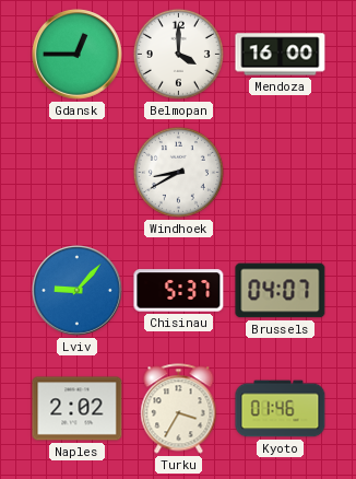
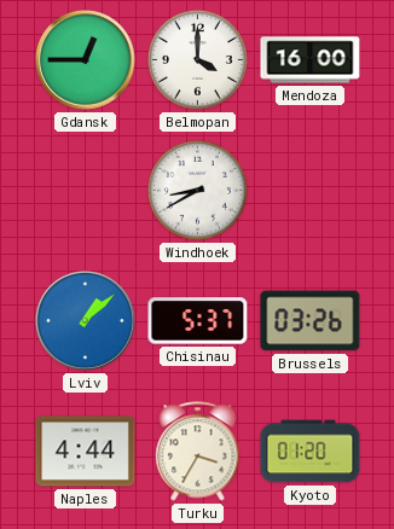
Lviv: 9:07 -> 1:08 (86, 321)
Brussels: 04:07 -> 03:26 (311, 321)
Naples: 2:02 -> 4:44 (86, 452)
Kyoto: 01:46 -> 01:20 (311, 452)
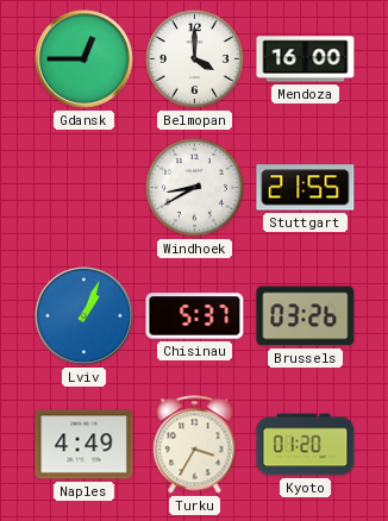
Stuttgart: none -> 21:55 (306, 188)
Lviv: 1:08 -> 1:04 (85, 316)
Naples: 4:44 -> 4:49 (85, 445)
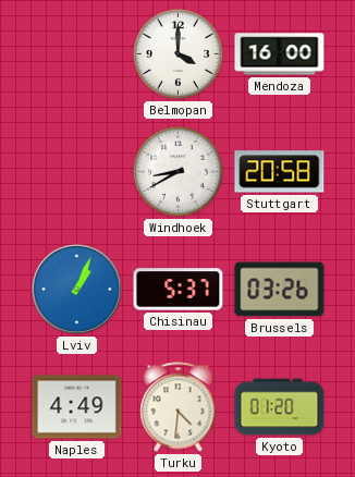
Gdansk: 12:45 -> none (85, 59)
Stuttgart: 21:55 -> 20:58 (280, 172)
Turku: 3:35 -> 4:31 (179, 407)
